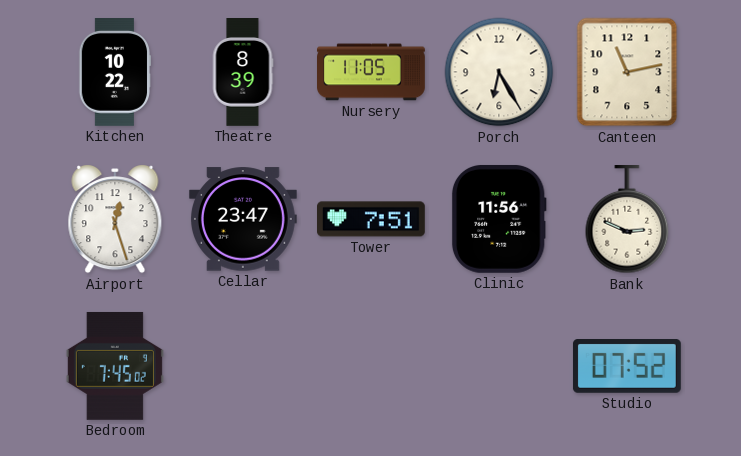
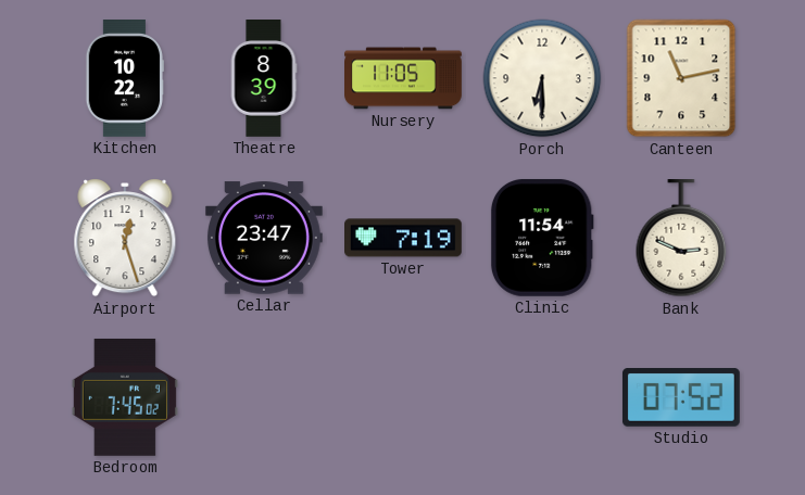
Porch: 6:25 -> 6:30 (542, 78)
Tower: 7:51 -> 7:19 (404, 238)
Clinic: 11:56 -> 11:54 (542, 238)
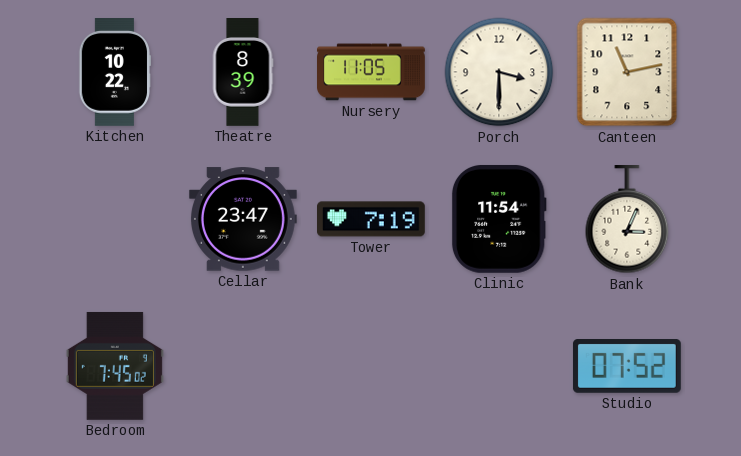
Porch: 6:30 -> 3:30 (499, 72)
Airport: 12:27 -> none (125, 238)
Bank: 2:49 -> 3:04 (627, 220)
